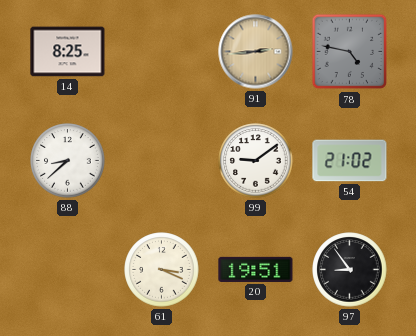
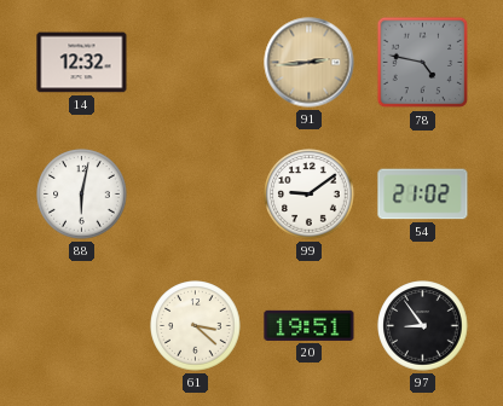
14: 8:25 -> 12:32 (82, 63)
88: 8:38 -> 6:02 (82, 195)
61: 3:19 -> 3:22 (196, 326)
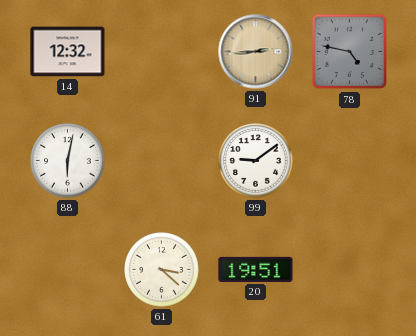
54: 21:02 -> none (423, 195)
97: 8:54 -> none (423, 326)
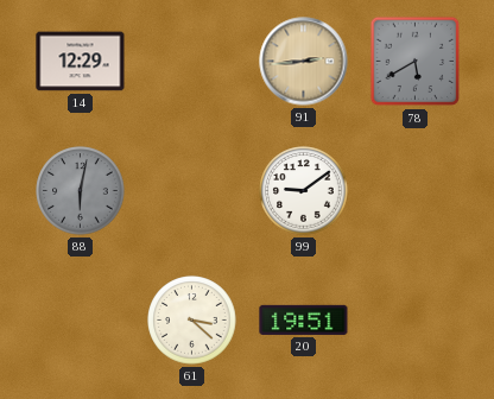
14: 12:32 -> 12:29 (81, 62)
78: 4:47 -> 5:40 (416, 62)
88 dial: white -> grey (81, 191)
